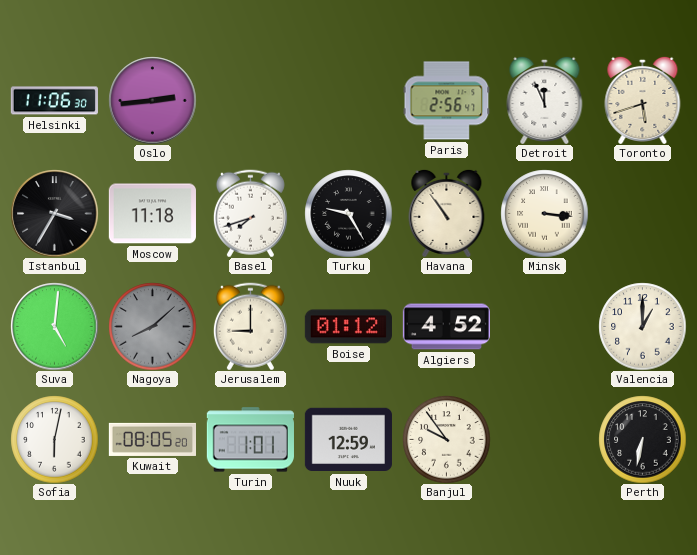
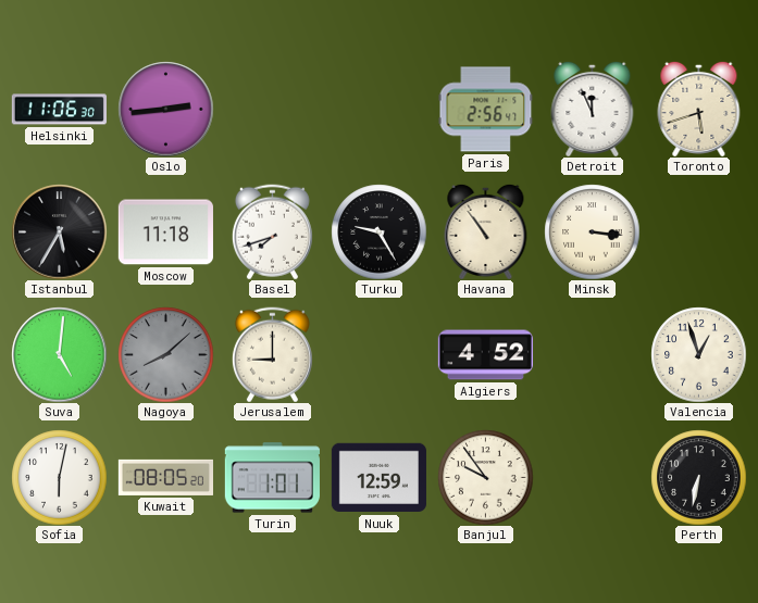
Istanbul: 3:35 -> 5:35 (59, 231)
Boise: 01:12 -> none (348, 327)
Valencia: 1:00 -> 12:57 (698, 354)
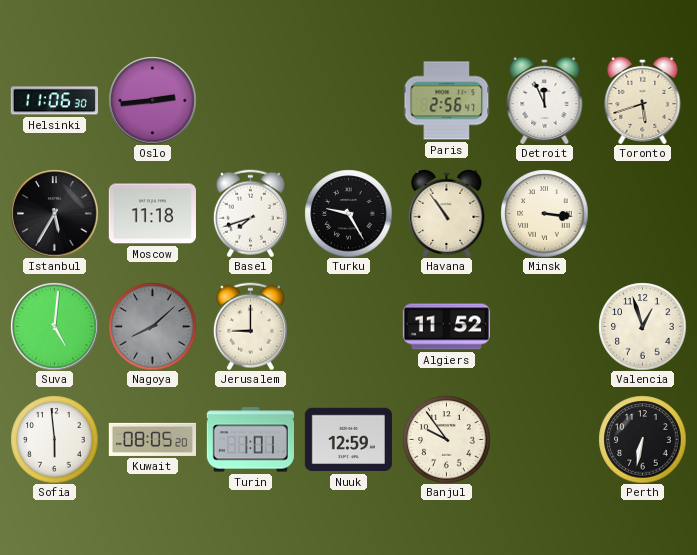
Algiers: 4:52 -> 11:52 (446, 327)
Sofia: 6:02 -> 5:59 (54, 439)
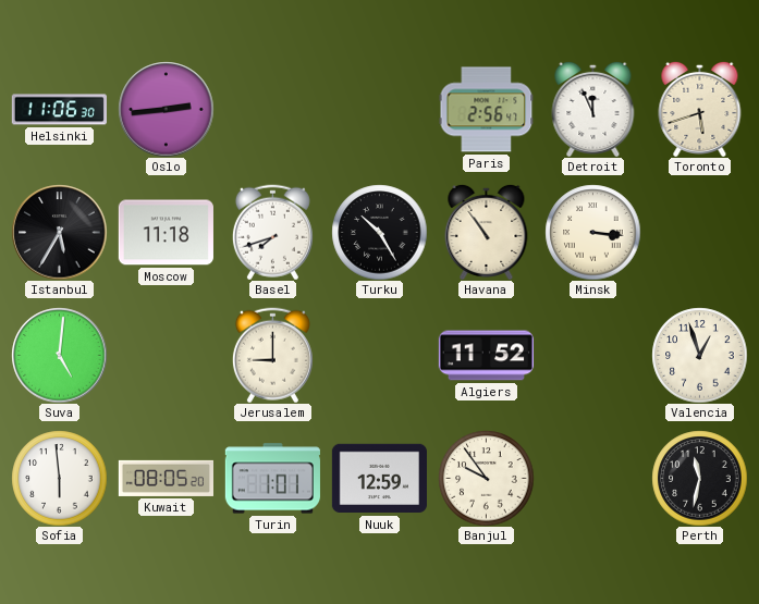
Turku: 9:25 -> 10:25 (379, 232)
Nagoya: 8:08 -> none (152, 326)
Perth: 6:32 -> 11:32 (699, 478)
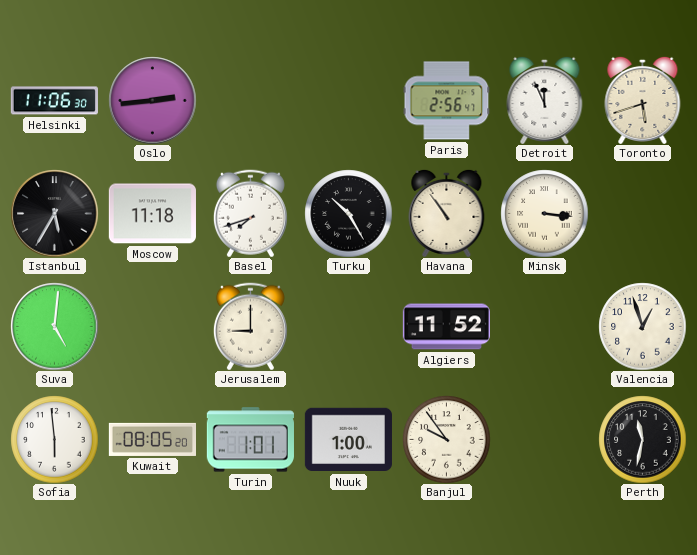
Nuuk: 12:59 -> 1:00 (348, 440)
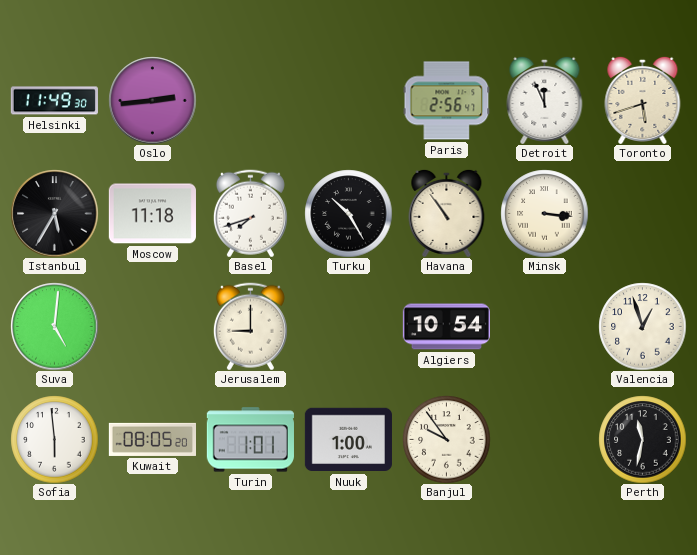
Helsinki: 11:06 -> 11:49 (54, 101)
Algiers: 11:52 -> 10:54 (446, 327)
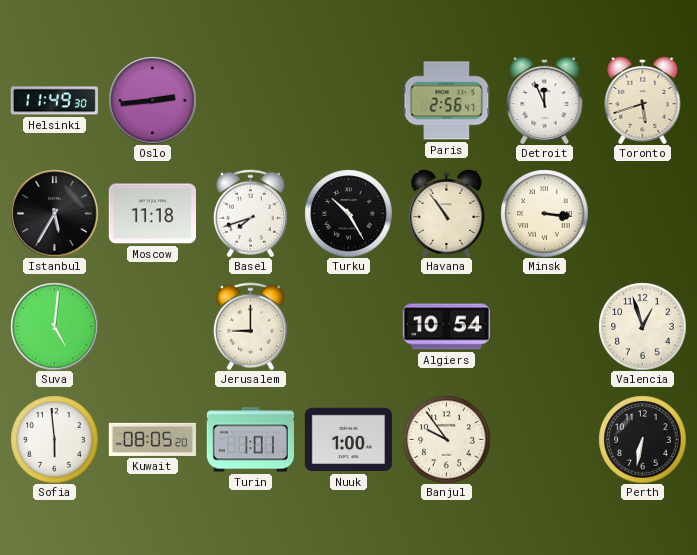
Perth: 11:32 -> 6:32 (642, 439)
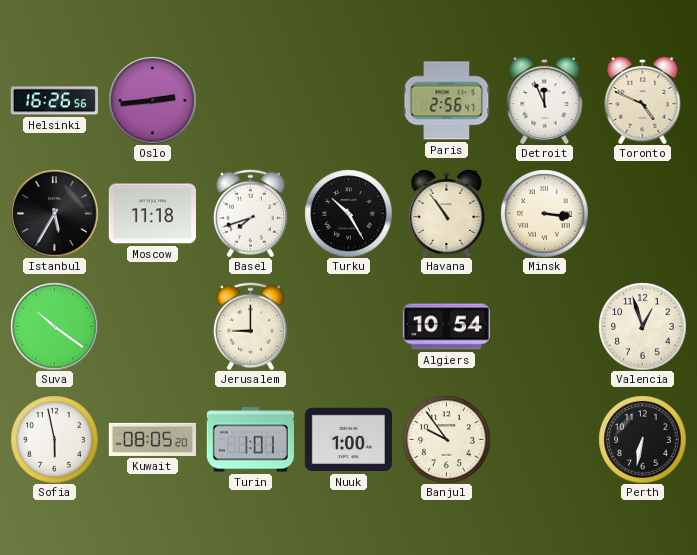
Helsinki: 11:49 -> 16:26 (54, 101)
Toronto: 5:42 -> 4:49 (643, 100)
Suva: 5:01 -> 10:21 (54, 326)
Sofia: 5:59 -> 5:58 (54, 439)
